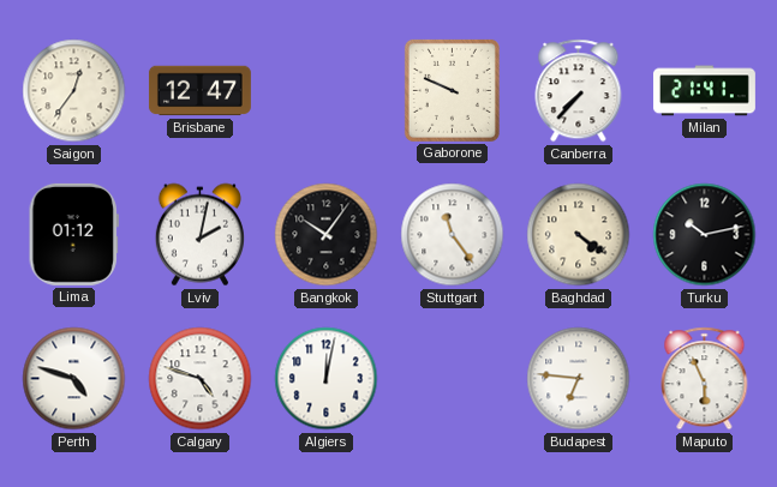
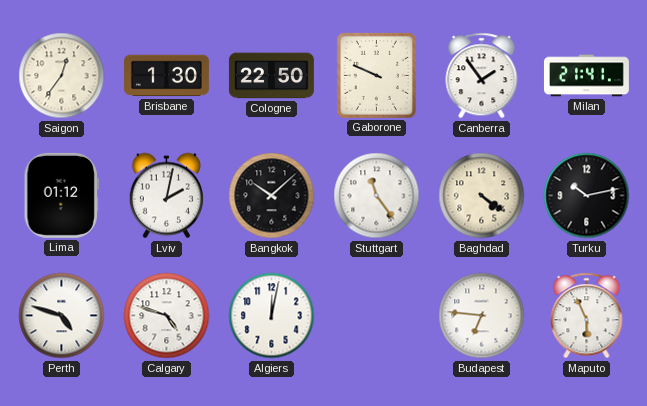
Brisbane: 12:47 -> 1:30 (166, 76)
Cologne: none -> 22:50 (271, 76)
Canberra: 7:37 -> 1:54 (482, 76)
Bangkok: 10:06 -> 10:08 (272, 196)
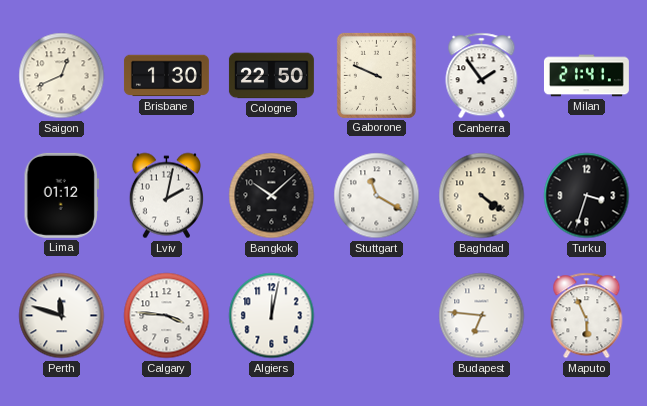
Saigon: 12:36 -> 12:41 (62, 76)
Stuttgart: 11:24 -> 11:20 (377, 196)
Turku: 10:13 -> 3:33 (587, 196)
Perth: 4:48 -> 11:48 (62, 316)
Calgary: 4:48 -> 3:46 (167, 316)
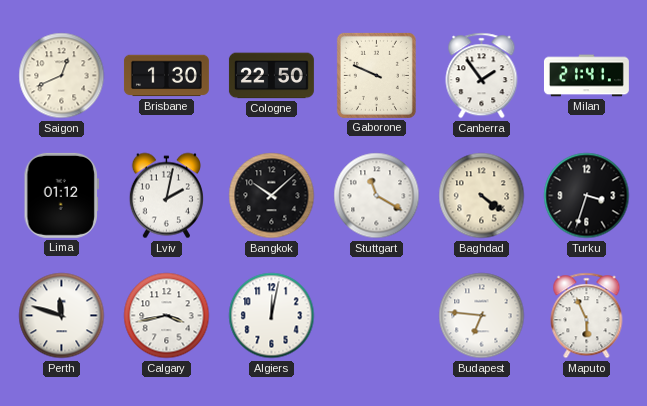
Calgary: 3:46 -> 3:43 (167, 316)
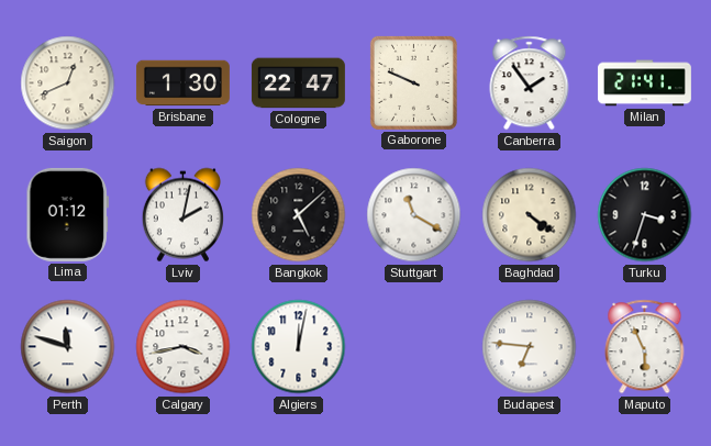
Cologne: 22:50 -> 22:47 (298, 83)
Bangkok: 10:08 -> 5:08 (299, 215)
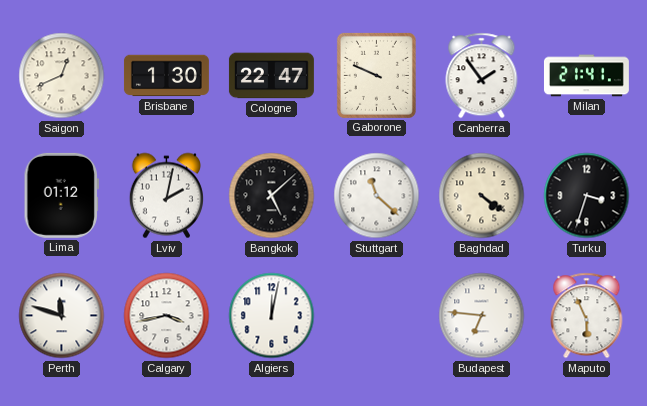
Stuttgart: 11:20 -> 11:22 (377, 196)
